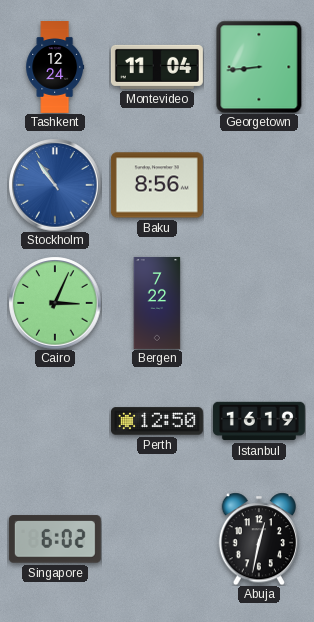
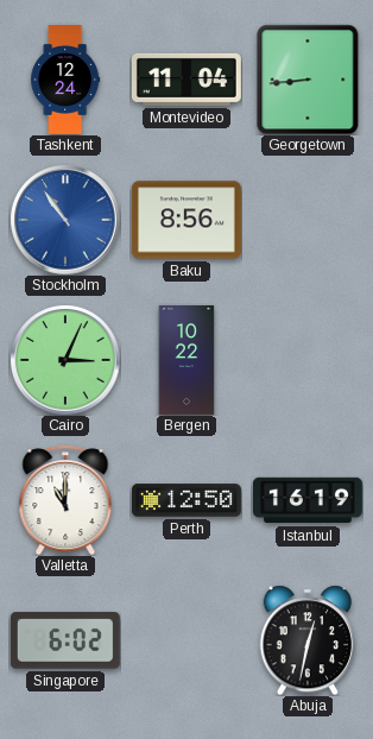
Bergen: 7:22 -> 10:22 (186, 360)
Valletta: none -> 11:00 (65, 500)
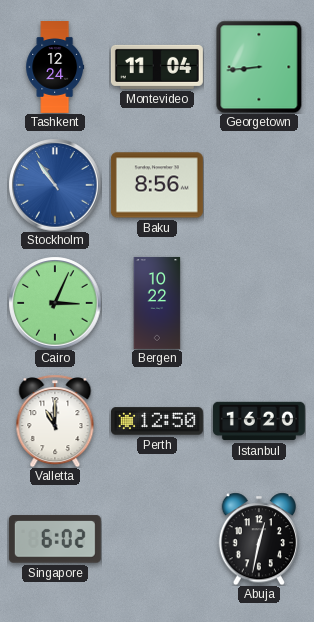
Istanbul: 16:19 -> 16:20 (259, 421)
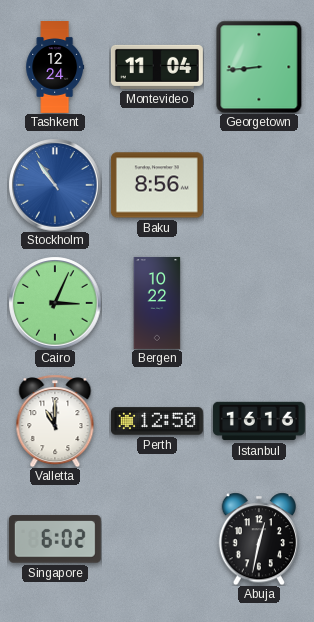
Istanbul: 16:20 -> 16:16 (259, 421)
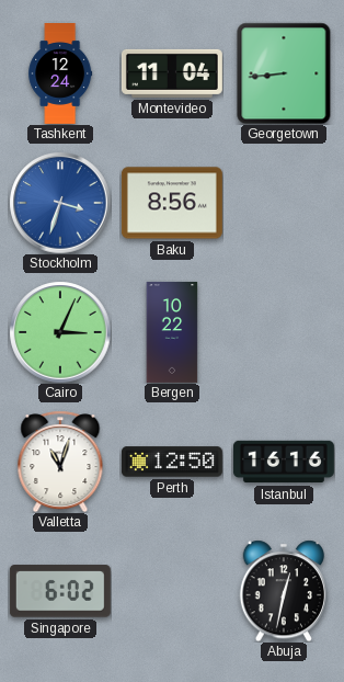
Stockholm: 10:54 -> 3:33 (60, 203)
Valletta: 11:00 -> 11:03 (60, 462)
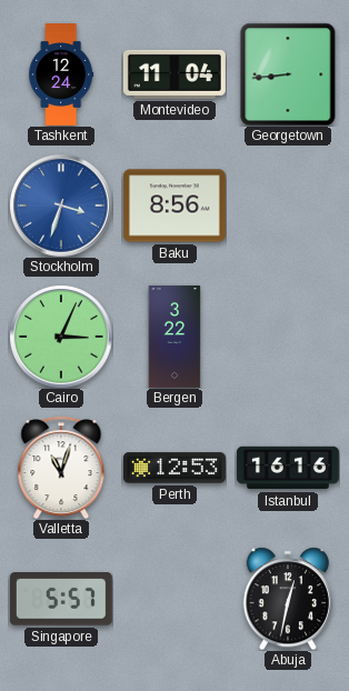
Bergen: 10:22 -> 3:22 (174, 337)
Perth: 12:50 -> 12:53 (174, 468)
Singapore: 6:02 -> 5:57 (61, 599)
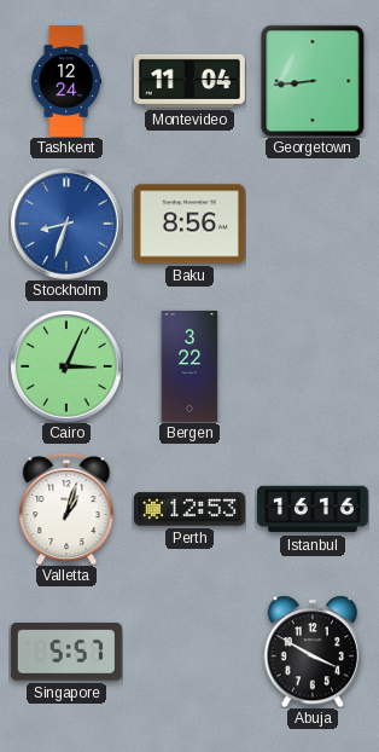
Stockholm: 3:33 -> 8:33 (66, 224)
Valletta: 11:03 -> 1:03 (66, 509)
Abuja: 12:32 -> 3:50 (311, 652)
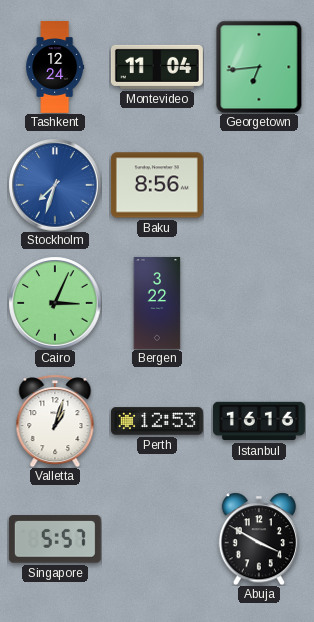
Georgetown: 8:44 -> 6:44 (259, 67)
Stockholm: 8:33 -> 7:33 (55, 185)
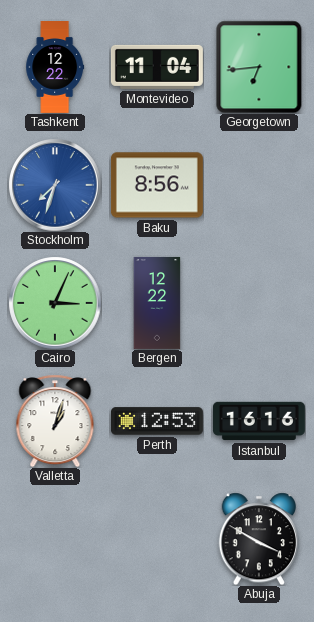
Tashkent: 12:24 -> 12:22 (55, 68)
Bergen: 3:22 -> 12:22 (157, 303)
Singapore: 5:57 -> none (55, 539)
